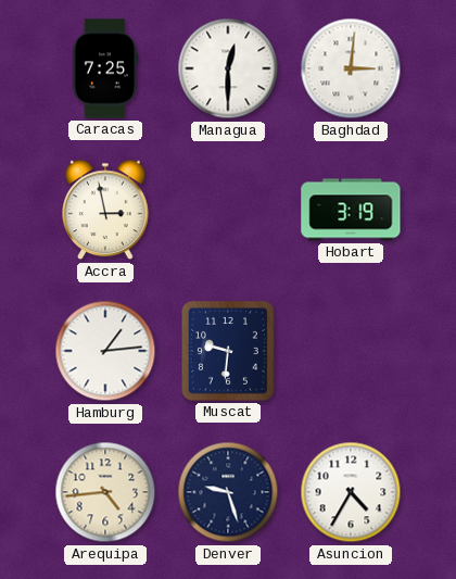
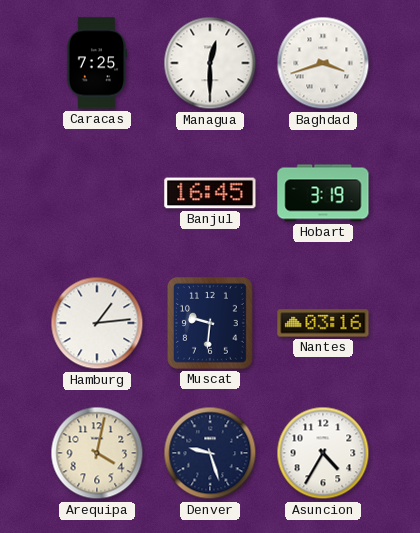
Baghdad: 3:01 -> 3:42 (323, 63)
Accra: 2:58 -> none (105, 210)
Banjul: none -> 16:45 (210, 193)
Nantes: none -> 03:16 (323, 323)
Arequipa: 4:44 -> 4:02 (97, 453)
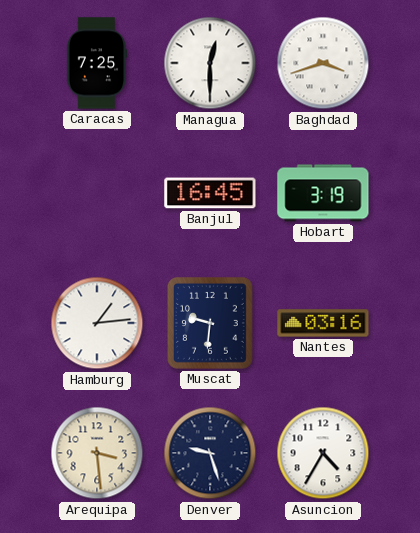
Arequipa: 4:02 -> 3:29 (97, 453)
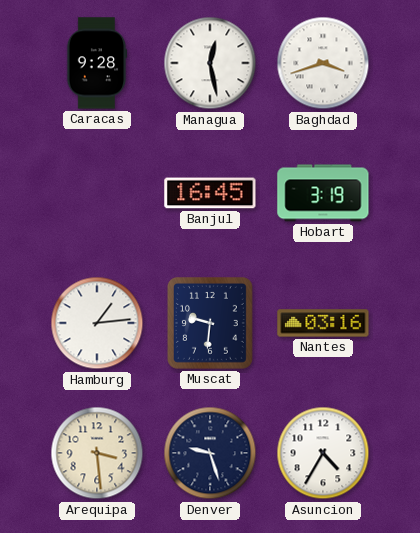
Caracas: 7:25 -> 9:28 (97, 63)
Managua: 12:30 -> 12:28 (210, 63)
